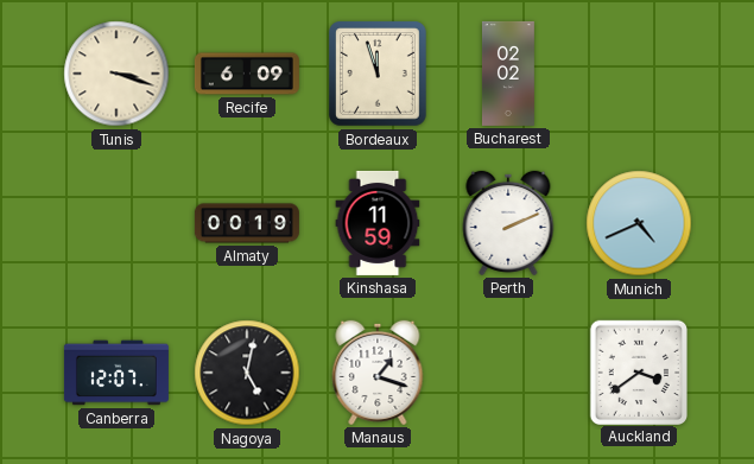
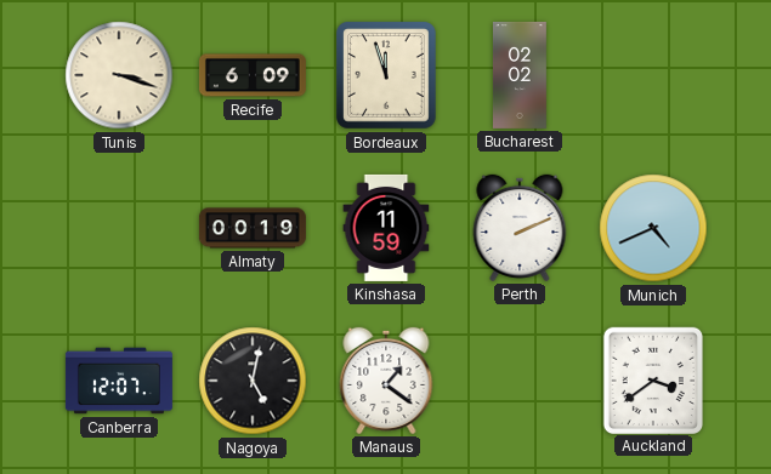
Manaus: 1:18 -> 1:21 (386, 381)
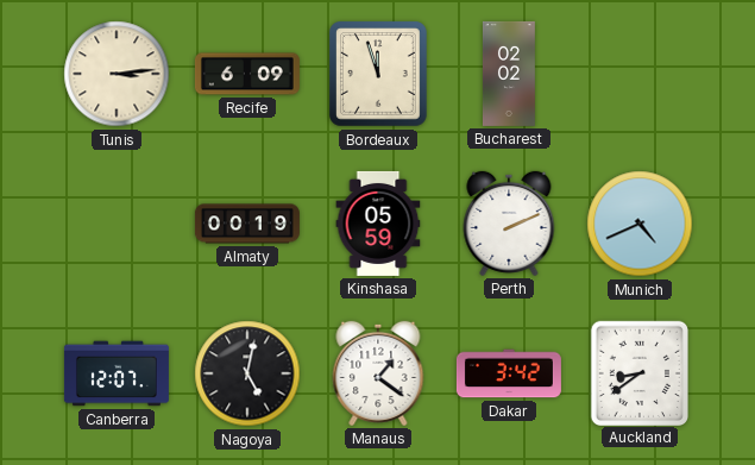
Tunis: 3:18 -> 3:14 (117, 74)
Kinshasa: 11:59 -> 05:59 (378, 224)
Dakar: none -> 3:42 (509, 373)
Auckland: 3:39 -> 8:39 (638, 372)
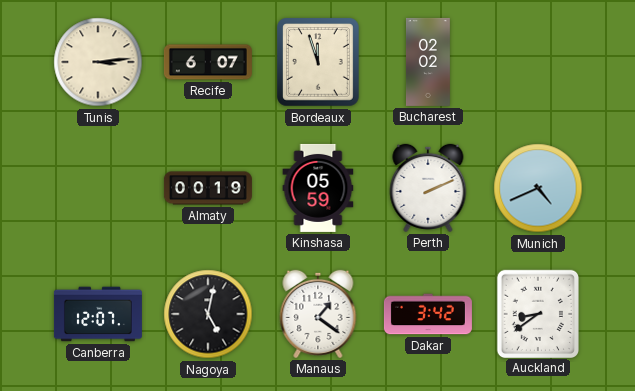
Recife: 6:09 -> 6:07 (208, 62)
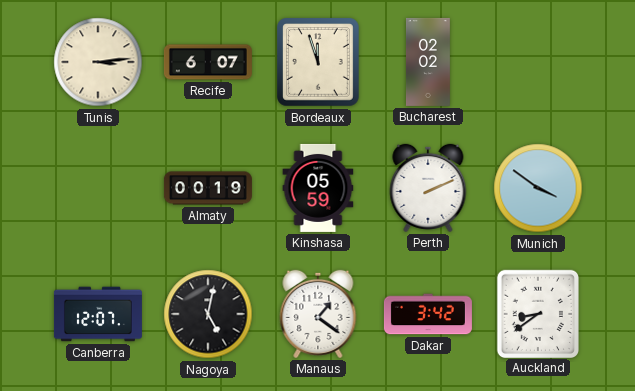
Munich: 4:41 -> 3:51 (538, 188)
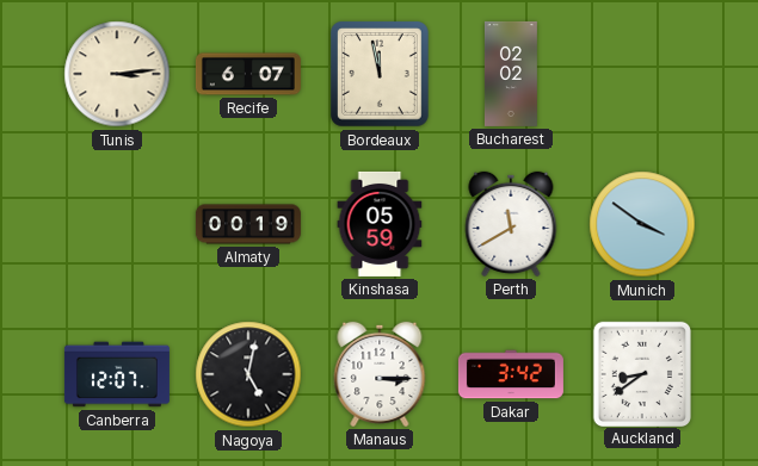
Bordeaux: 11:57 -> 11:58 (381, 75)
Perth: 2:11 -> 11:40 (511, 224)
Manaus: 1:21 -> 3:15 (380, 374)
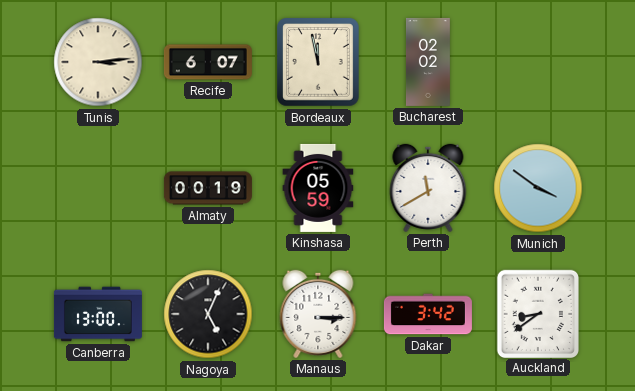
Canberra: 12:07 -> 13:00 (98, 314)
Nagoya: 5:02 -> 5:04 (208, 314)
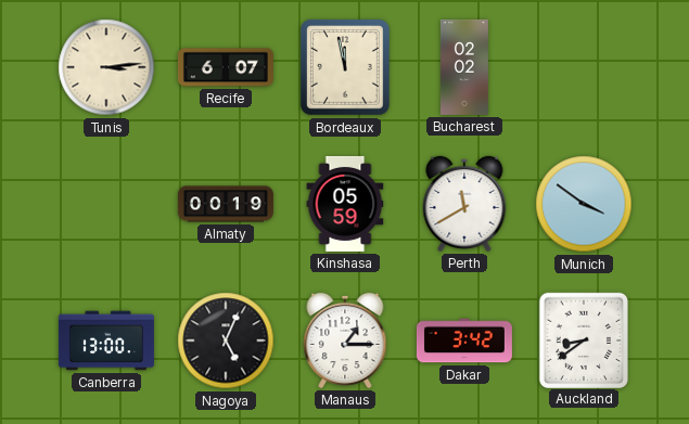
Manaus: 3:15 -> 1:15 (345, 341)
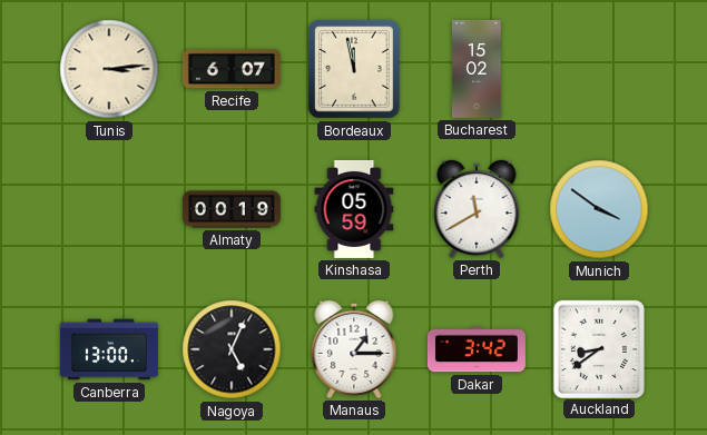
Bucharest: 02:02 -> 15:02 (477, 69)
